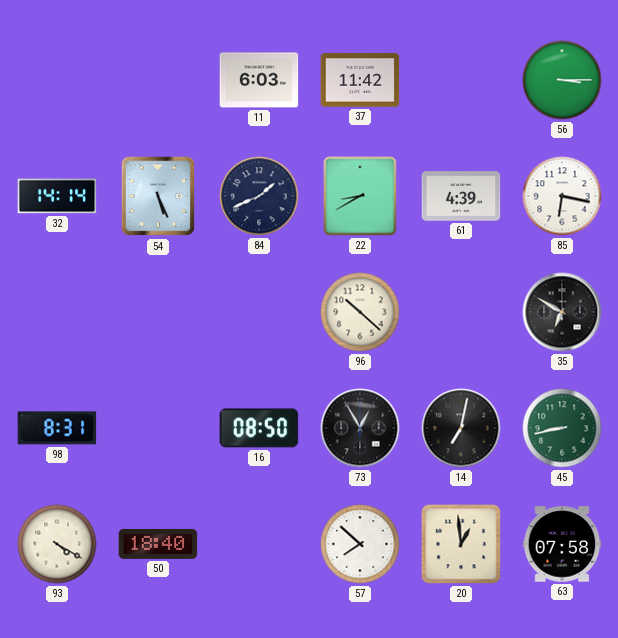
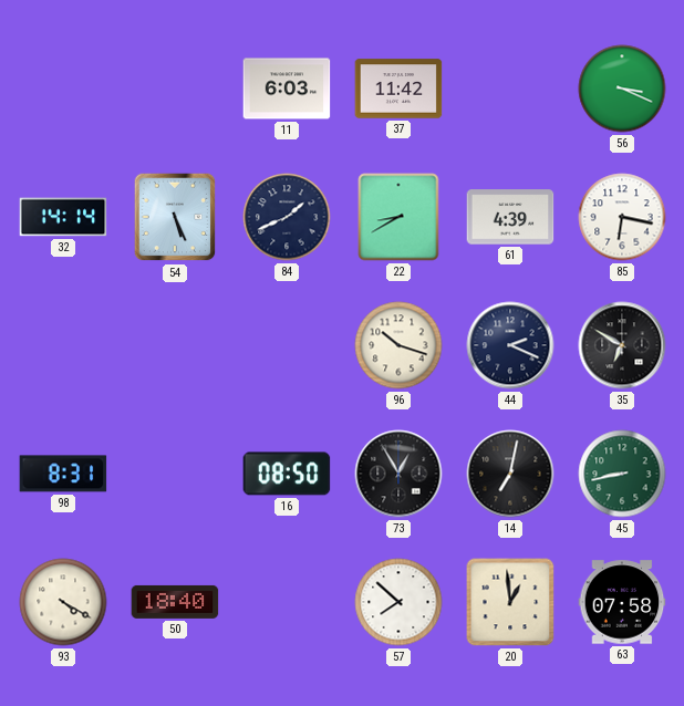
56: 3:15 -> 3:19 (622, 89)
96: 10:22 -> 10:18 (398, 345)
44: none -> 2:19 (510, 345)
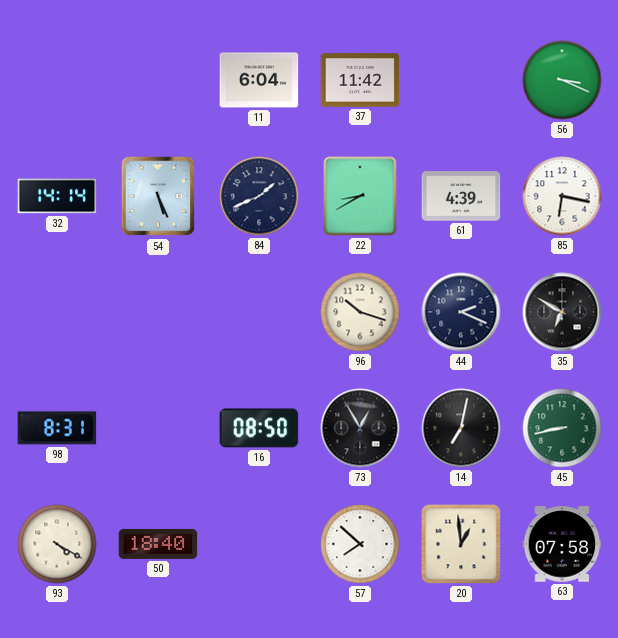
11: 6:03 -> 6:04 (259, 80)
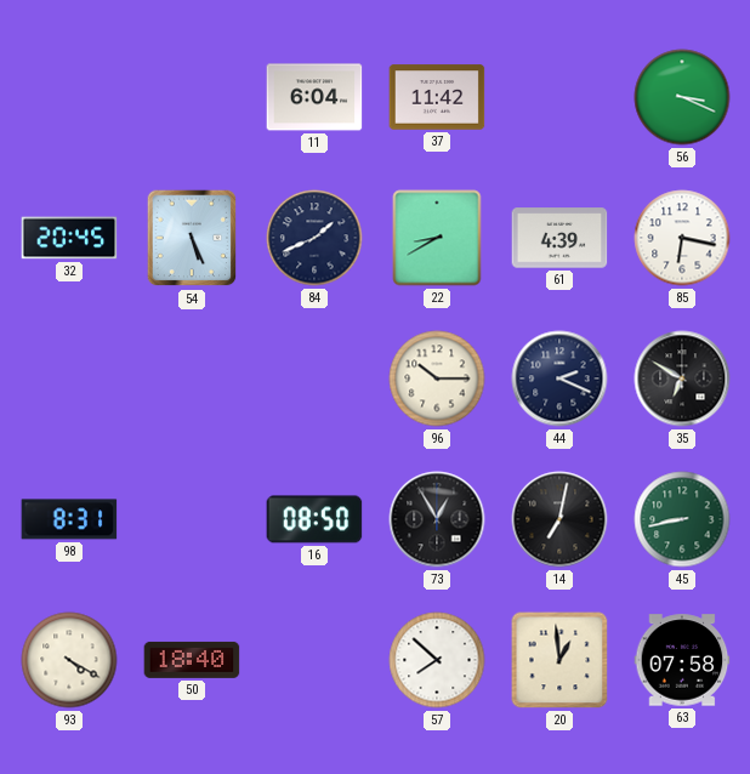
32: 14:14 -> 20:45 (69, 238)
96: 10:18 -> 10:15 (437, 379)
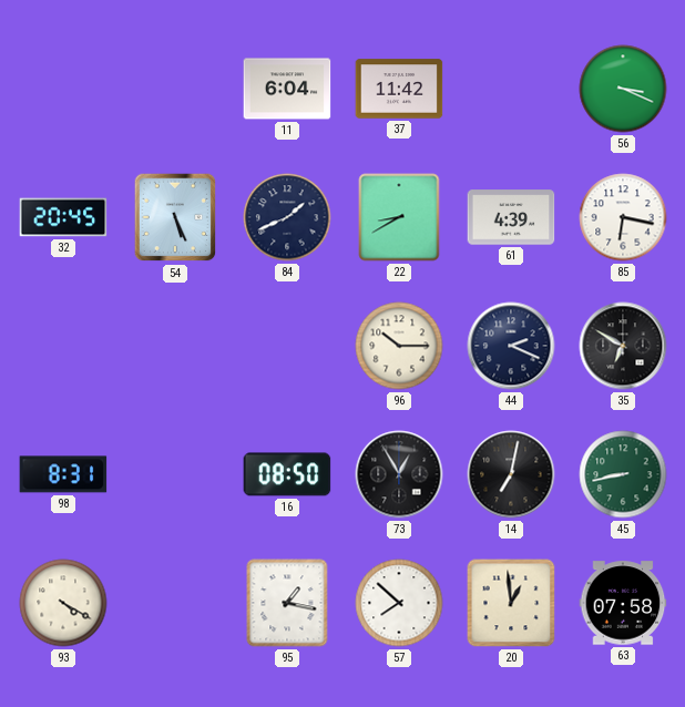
50: 18:40 -> none (192, 660)
95: none -> 1:17 (287, 603)
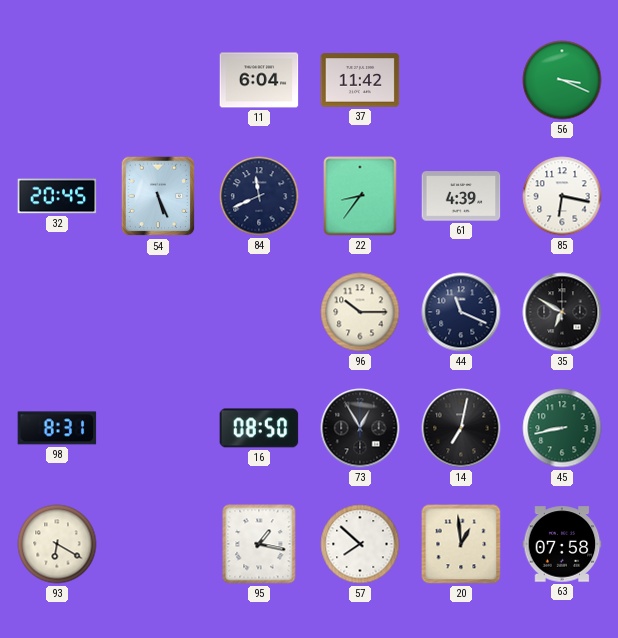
84: 1:41 -> 11:41 (259, 196)
22: 8:40 -> 8:36 (360, 196)
44: 2:19 -> 11:19 (461, 312)
93: 4:20 -> 6:20 (57, 544)
